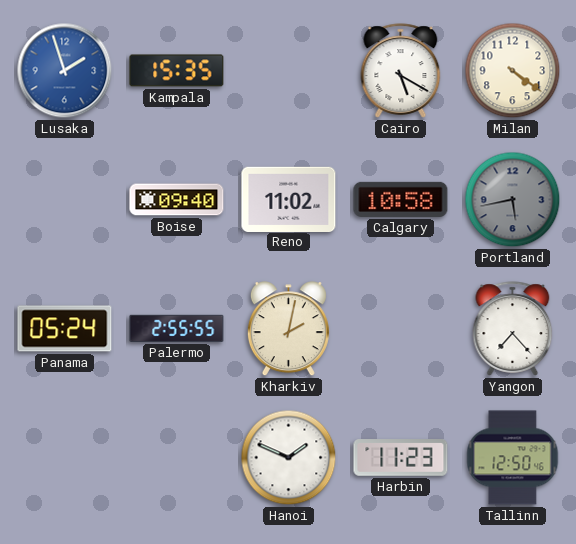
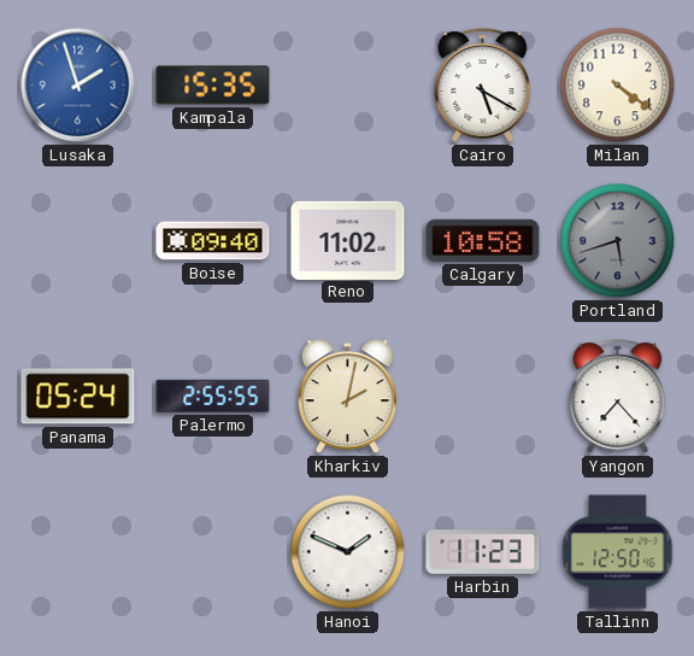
Portland: 5:43 -> 5:42 (618, 241)
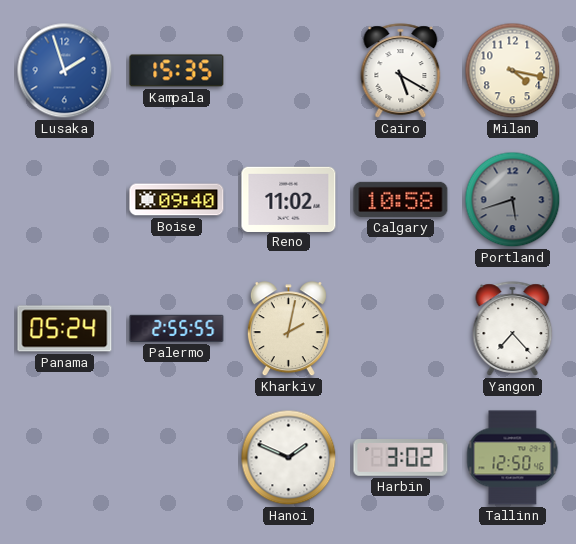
Milan: 4:21 -> 4:17 (513, 71)
Harbin: 11:23 -> 3:02 (401, 458)
